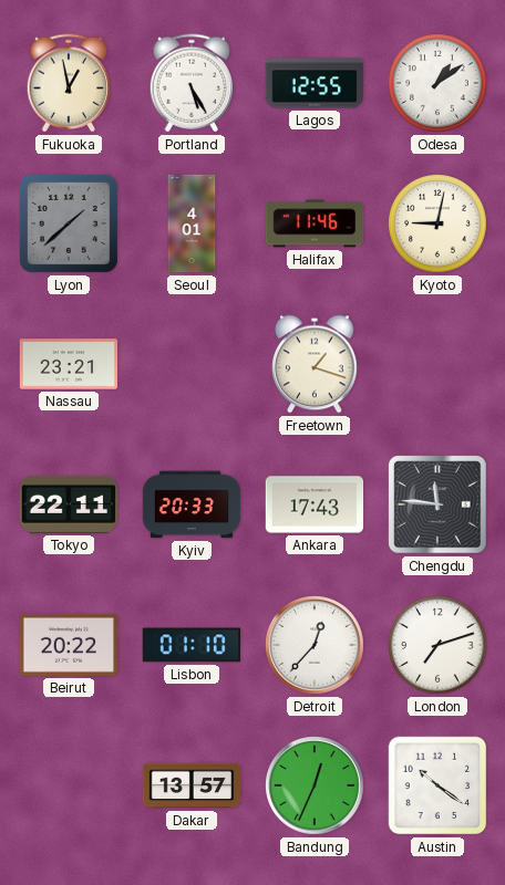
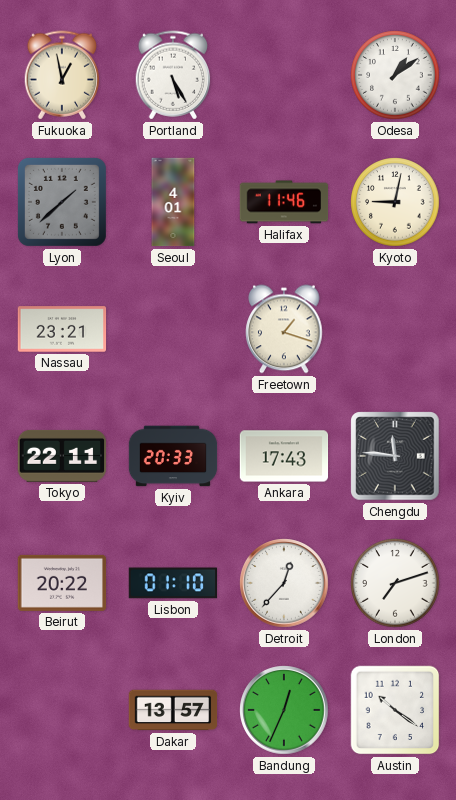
Lagos: 12:55 -> none (315, 83)
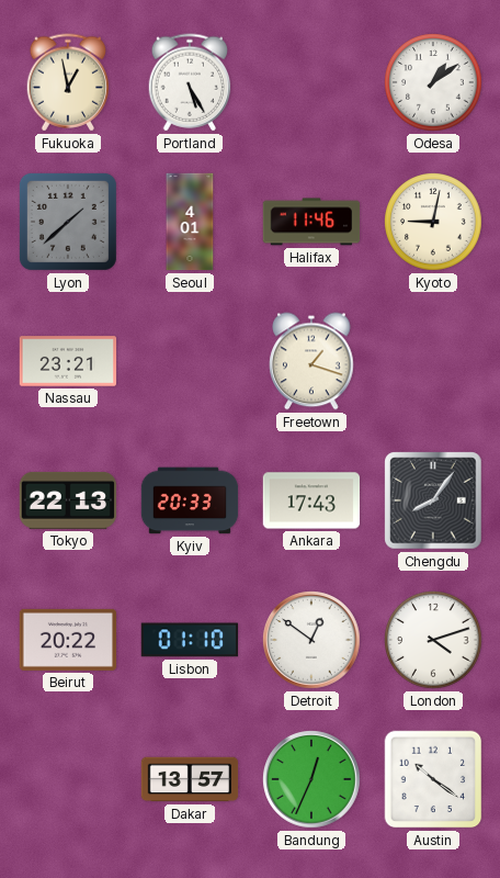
Tokyo: 22:11 -> 22:13 (68, 500)
Chengdu: 11:46 -> 8:06 (433, 500)
Detroit: 12:37 -> 12:51 (311, 640)
London: 7:12 -> 4:12 (433, 640)
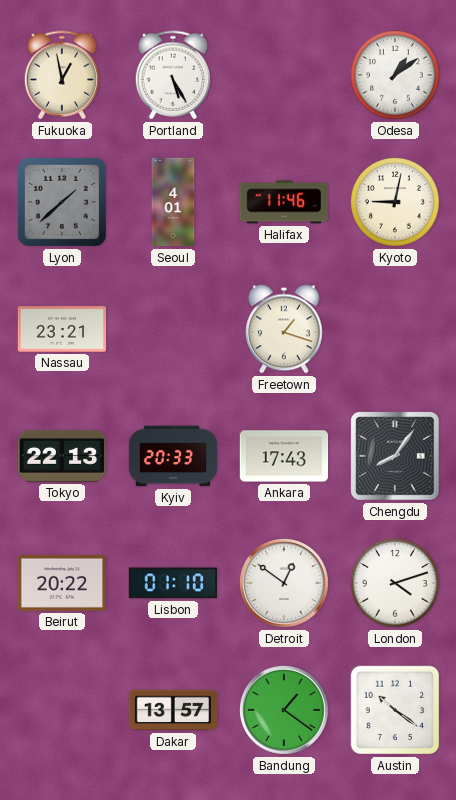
Bandung: 12:34 -> 1:21 (284, 710)
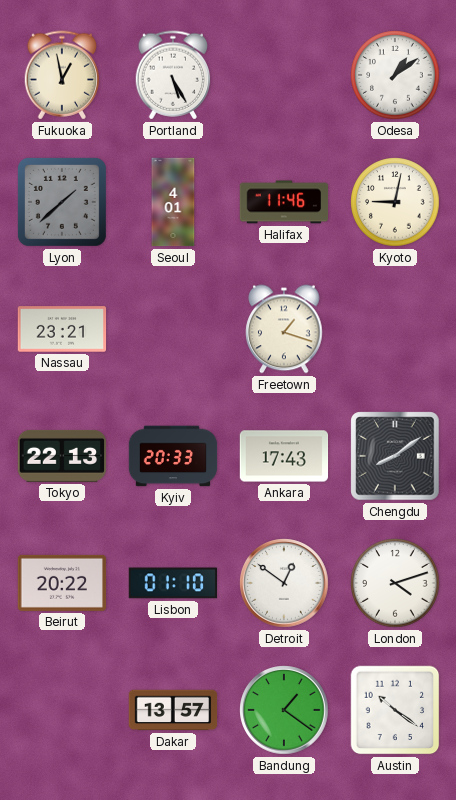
Chengdu: 8:06 -> 8:09 (395, 456)
